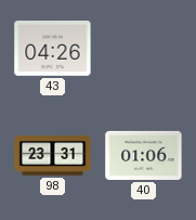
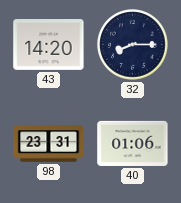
43: 04:26 -> 14:20 (49, 45)
32: none -> 8:15 (133, 45)
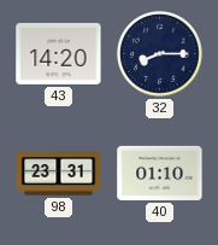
40: 01:06 -> 01:10 (160, 173)
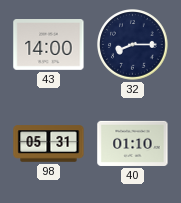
43: 14:20 -> 14:00 (49, 45)
98: 23:31 -> 05:31 (49, 144)
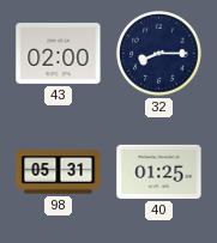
43: 14:00 -> 02:00 (59, 54)
40: 01:10 -> 01:25 (159, 171)
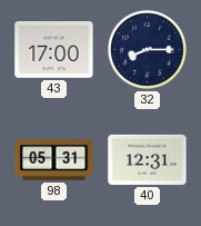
43: 02:00 -> 17:00 (54, 50)
40: 01:25 -> 12:31 (148, 159)
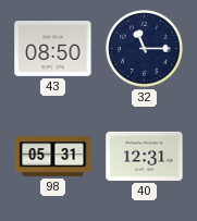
43: 17:00 -> 08:50 (53, 49)
32: 8:15 -> 11:15 (145, 49)
